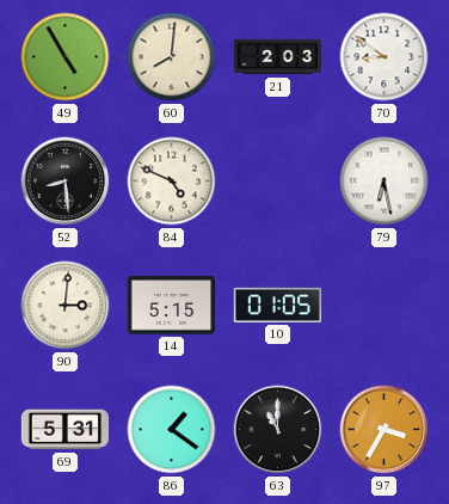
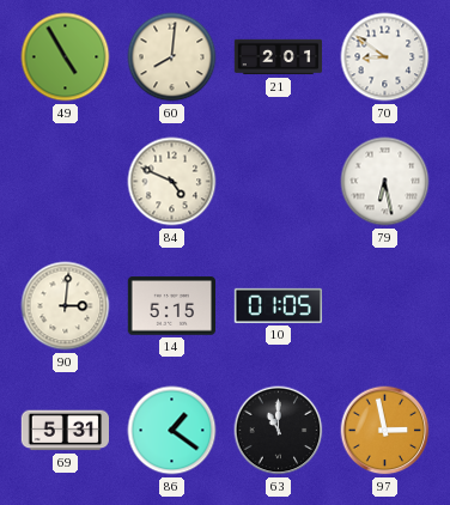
21: 2:03 -> 2:01 (279, 57)
52: 8:29 -> none (66, 182)
97: 3:35 -> 2:58 (385, 431)
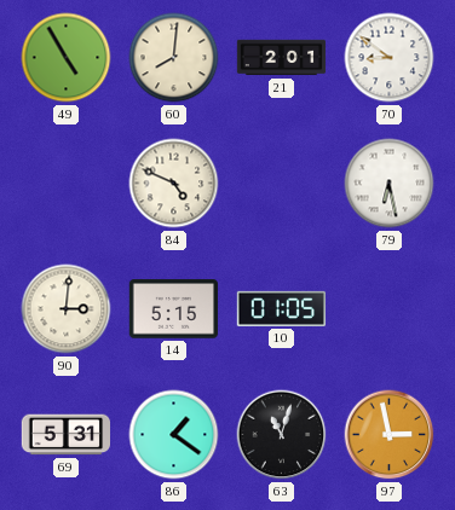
63: 11:00 -> 11:03 (282, 435)
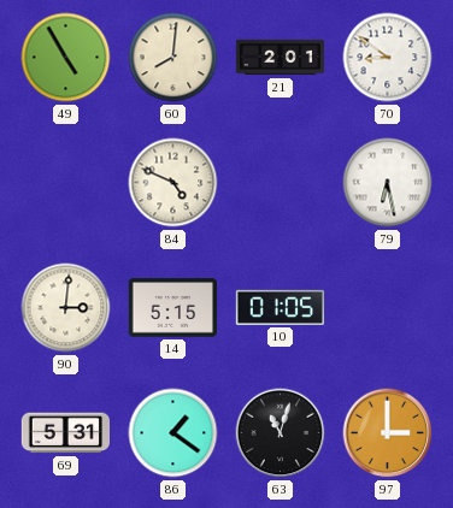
97: 2:58 -> 3:00 (388, 433)
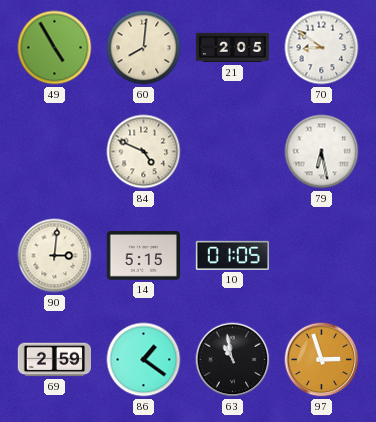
21: 2:01 -> 2:05 (233, 48)
69: 5:31 -> 2:59 (54, 360)
63: 11:03 -> 10:58 (233, 360)
97: 3:00 -> 2:57 (322, 360)
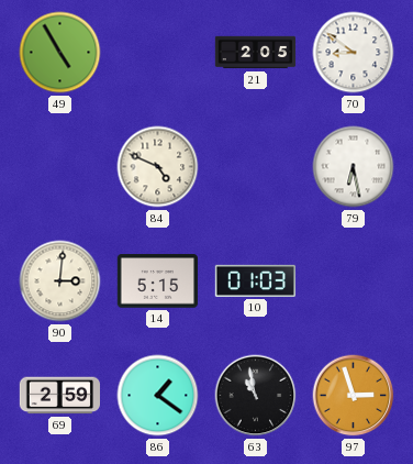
60: 8:01 -> none (144, 48)
10: 01:05 -> 01:03 (256, 280)
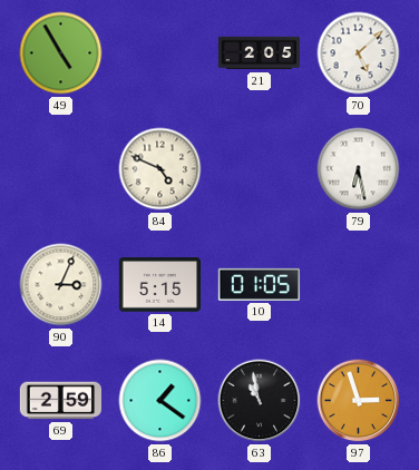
70: 8:51 -> 5:08 (359, 53)
90: 3:01 -> 3:04 (61, 285)
10: 01:03 -> 01:05 (260, 284)
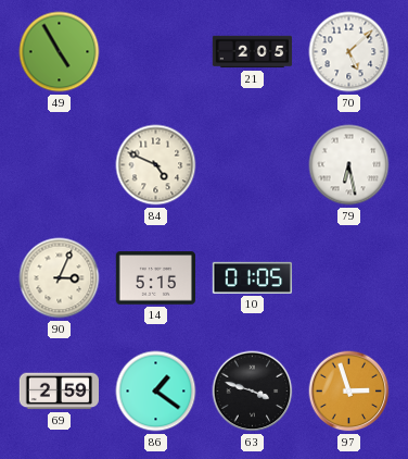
63: 10:58 -> 3:48 (253, 392)
